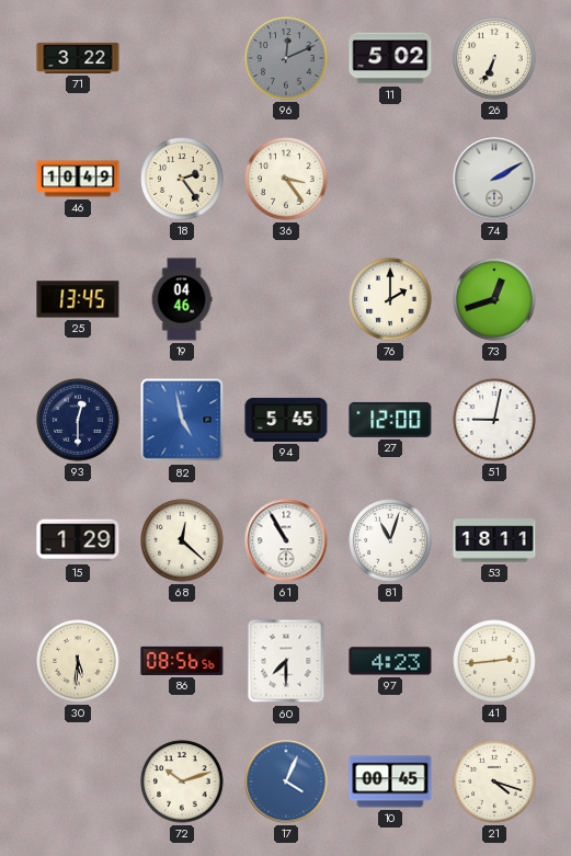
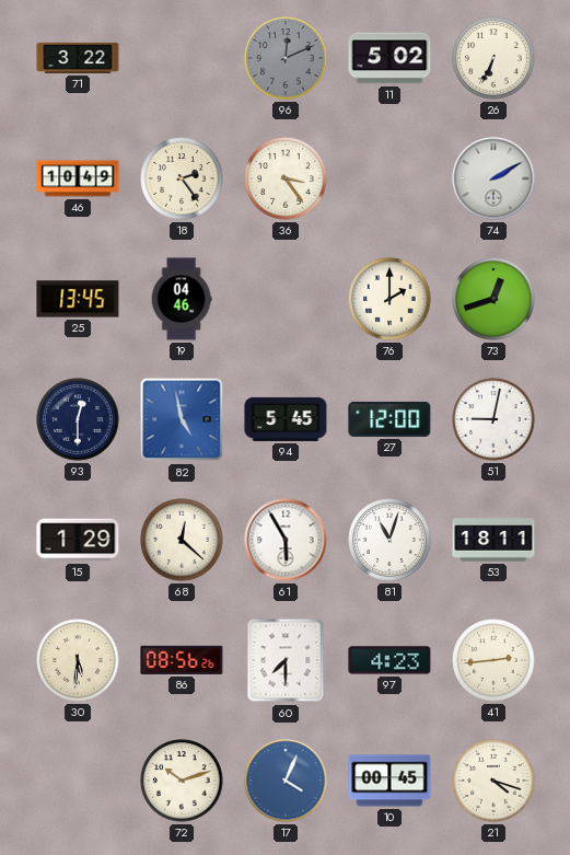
61: 10:55 -> 5:55 (286, 540)
86: 08:56:56 -> 08:56:26 (182, 660)
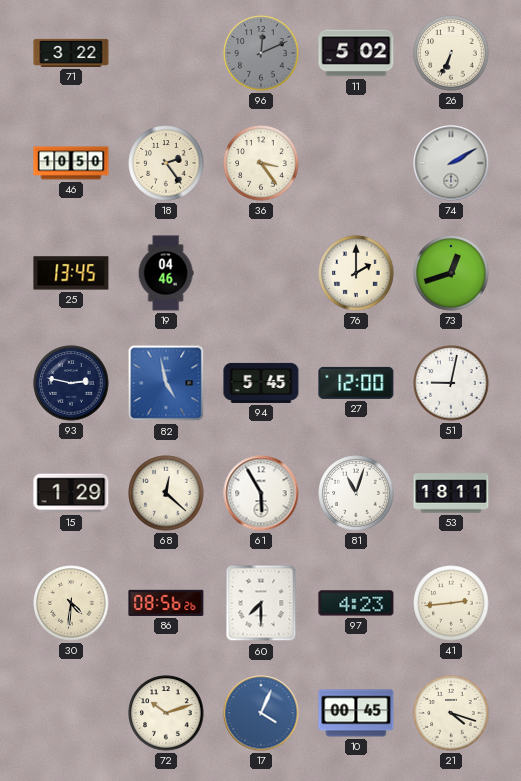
46: 10:49 -> 10:50 (71, 163)
93: 12:30 -> 2:47 (71, 383)
30: 5:31 -> 4:31 (71, 603)
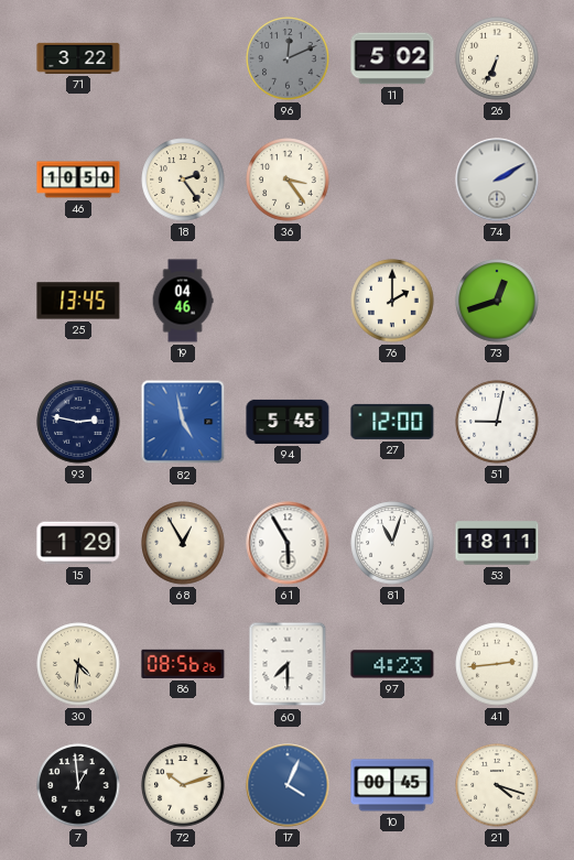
68: 12:22 -> 12:55 (183, 543)
7: none -> 12:59 (78, 785)
